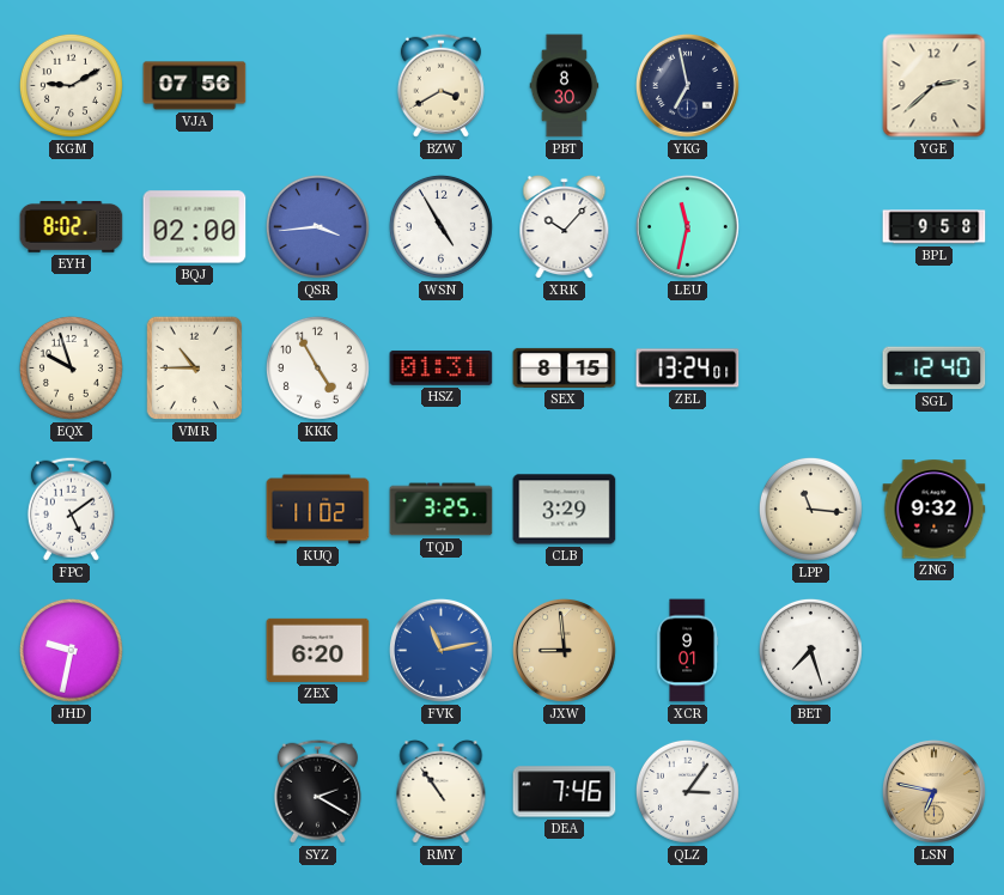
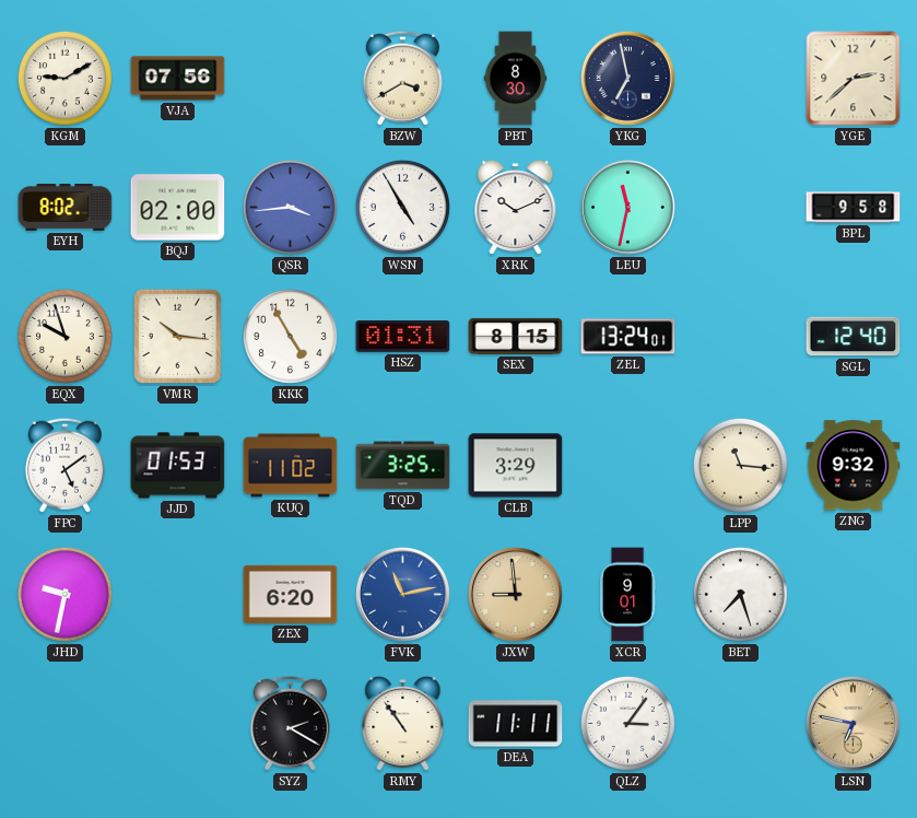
XRK: 10:07 -> 10:11 (516, 208)
VMR: 10:45 -> 10:16 (178, 337)
JJD: none -> 01:53 (178, 466)
DEA: 7:46 -> 11:11 (516, 724)
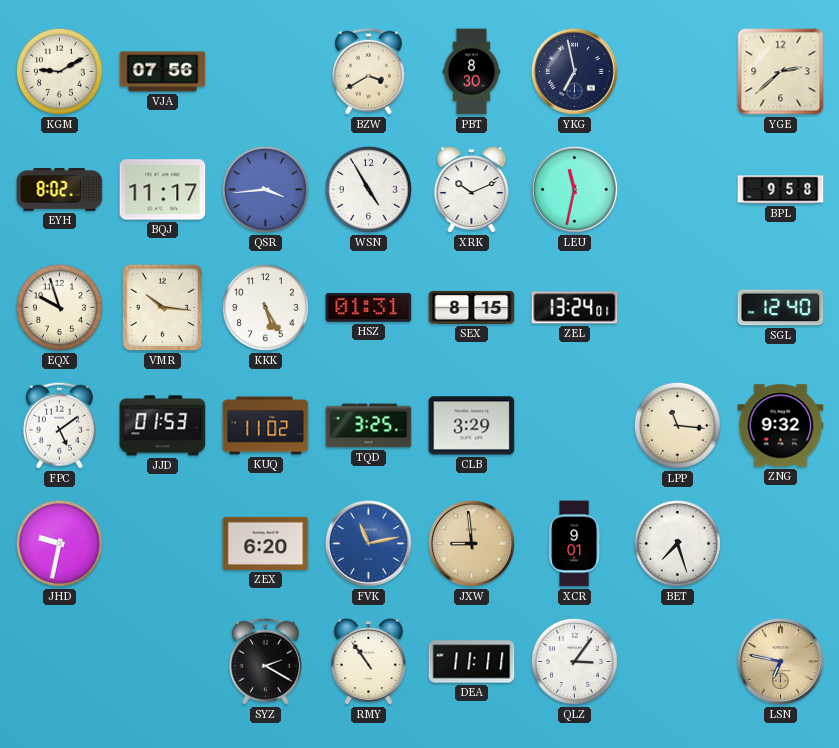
BQJ: 02:00 -> 11:17 (163, 190)
KKK: 4:55 -> 5:25 (265, 307)
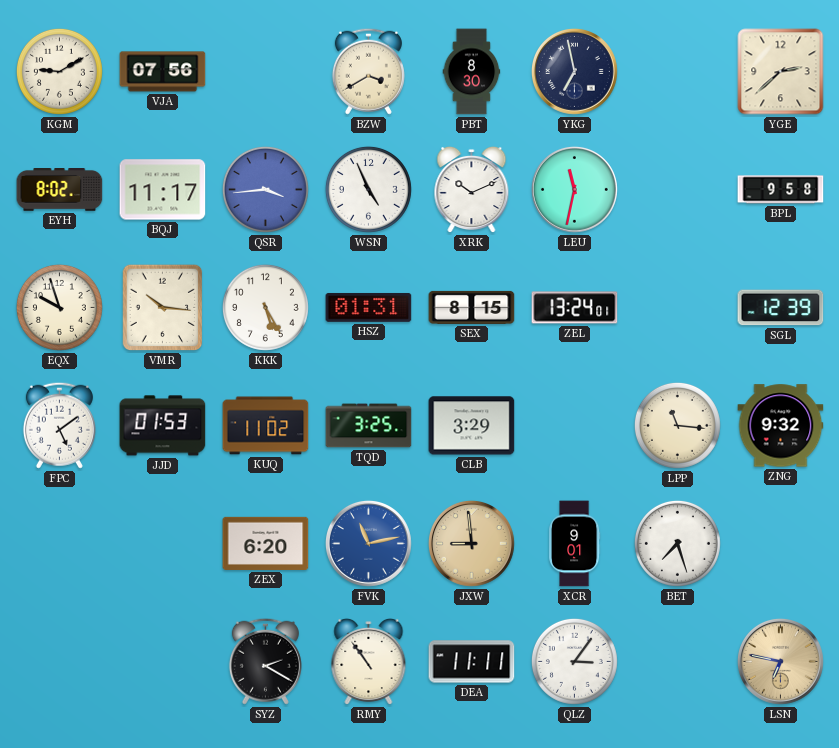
WSN: 4:55 -> 4:56 (368, 189)
SGL: 12:40 -> 12:39 (781, 308)
JHD: 9:32 -> none (59, 543)
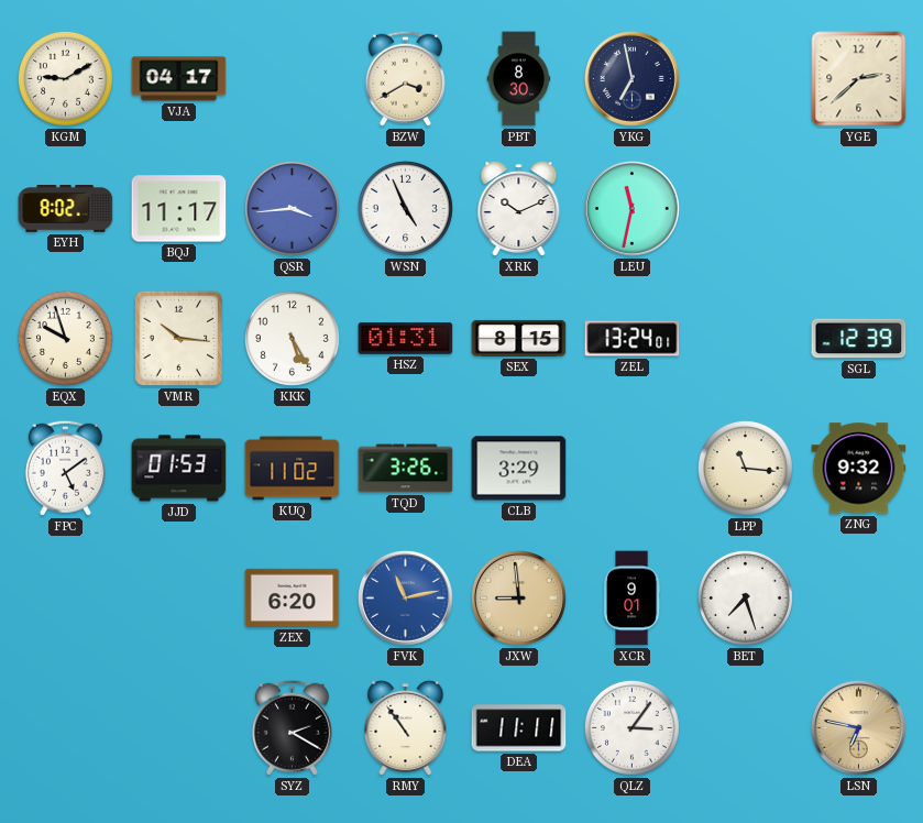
VJA: 07:56 -> 04:17 (179, 79)
BPL: 9:58 -> none (781, 190)
TQD: 3:25 -> 3:26 (406, 469)
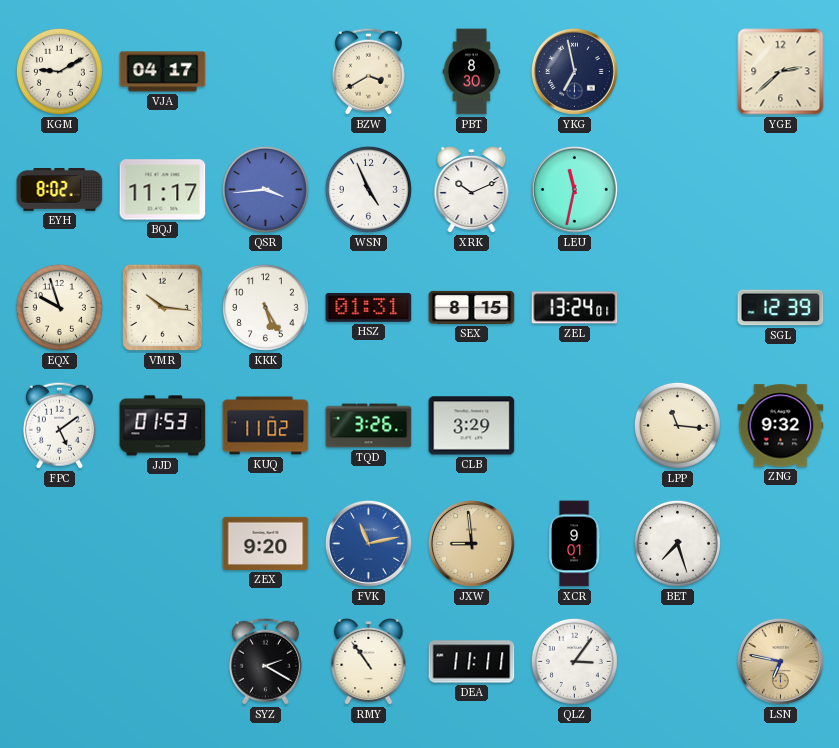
ZEX: 6:20 -> 9:20 (266, 543)
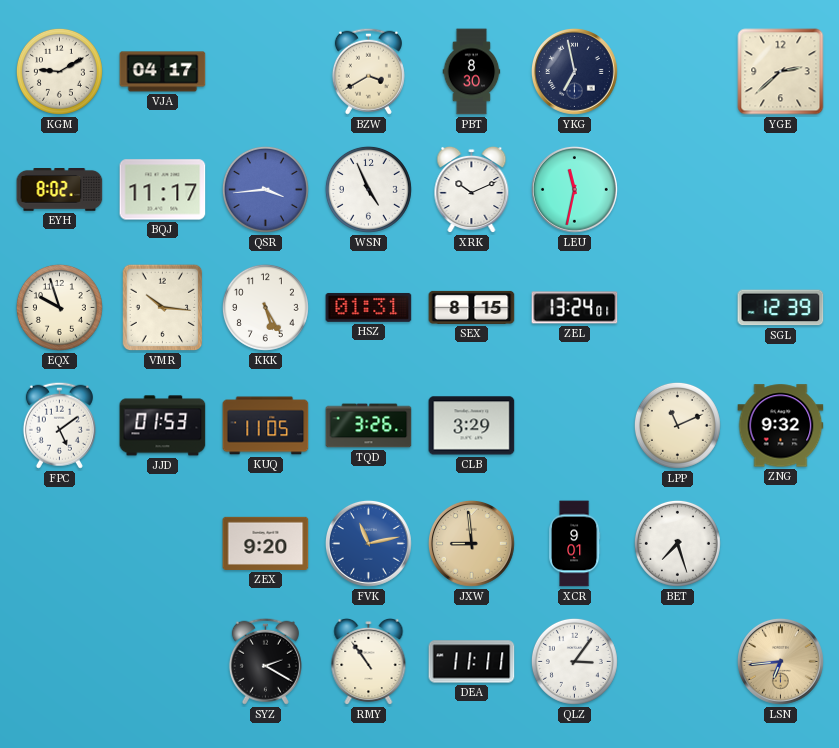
KUQ: 11:02 -> 11:05 (266, 426)
LPP: 11:16 -> 11:11 (677, 425)
LSN: 6:47 -> 6:44 (780, 661)
